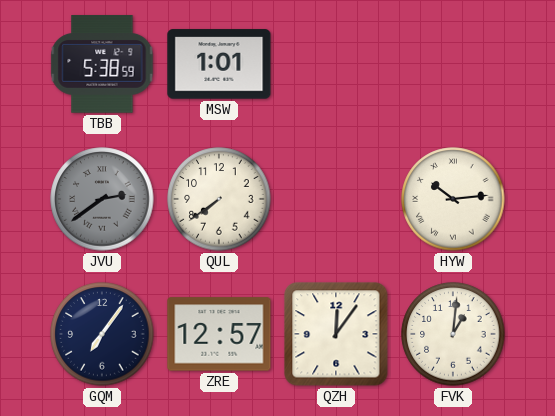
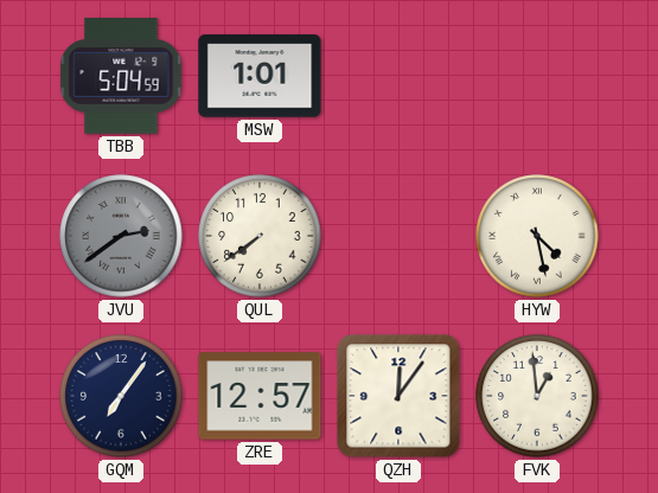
TBB: 5:38 -> 5:04 (121, 76)
HYW: 10:14 -> 4:28 (537, 236)
FVK: 1:01 -> 12:59 (537, 396)
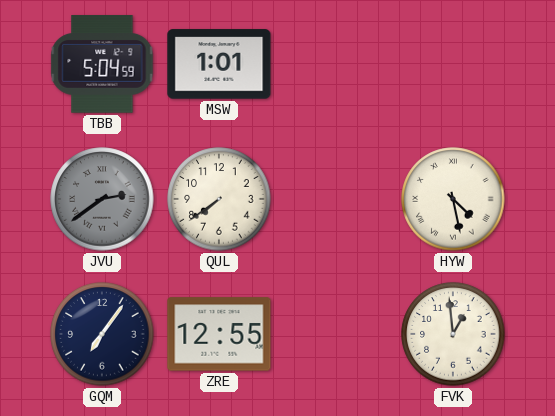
ZRE: 12:57 -> 12:55 (219, 334)
QZH: 12:06 -> none (398, 396)
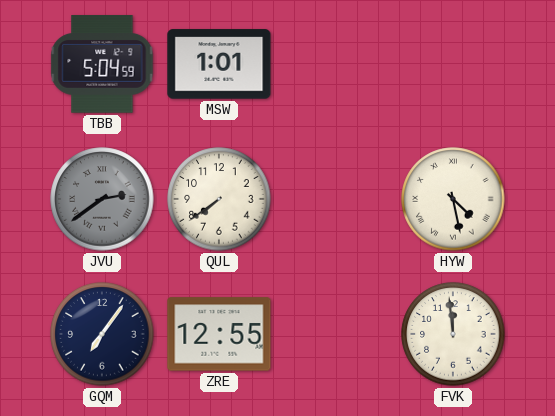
FVK: 12:59 -> 11:59 (453, 334)
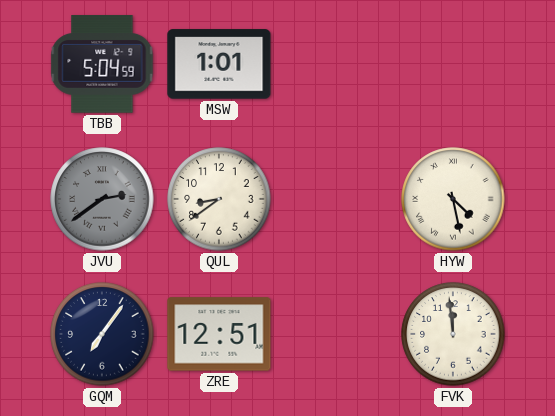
QUL: 7:39 -> 8:39 (219, 199)
ZRE: 12:55 -> 12:51 (219, 334)
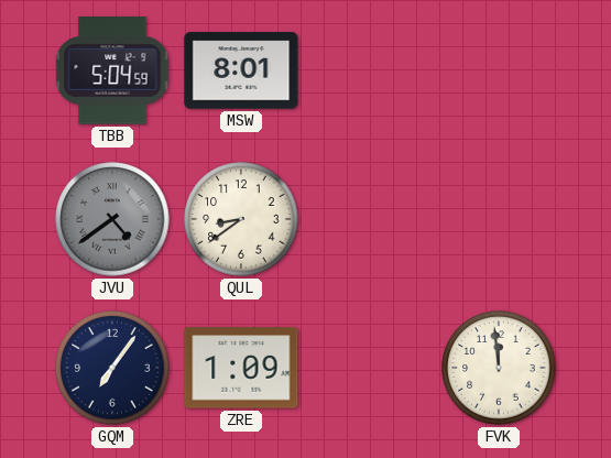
MSW: 1:01 -> 8:01 (241, 70)
JVU: 2:39 -> 4:39 (112, 219)
HYW: 4:28 -> none (453, 199)
ZRE: 12:51 -> 1:09 (241, 368)
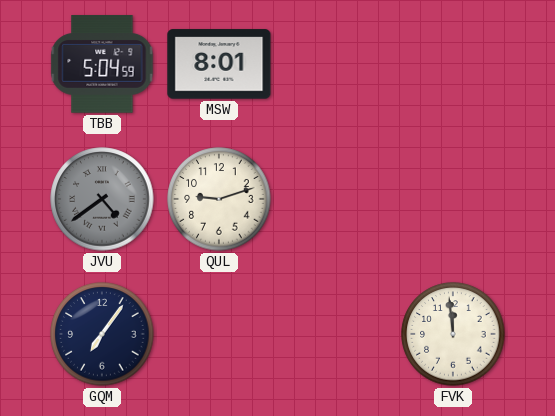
QUL: 8:39 -> 9:12 (219, 199)
ZRE: 1:09 -> none (241, 368)
